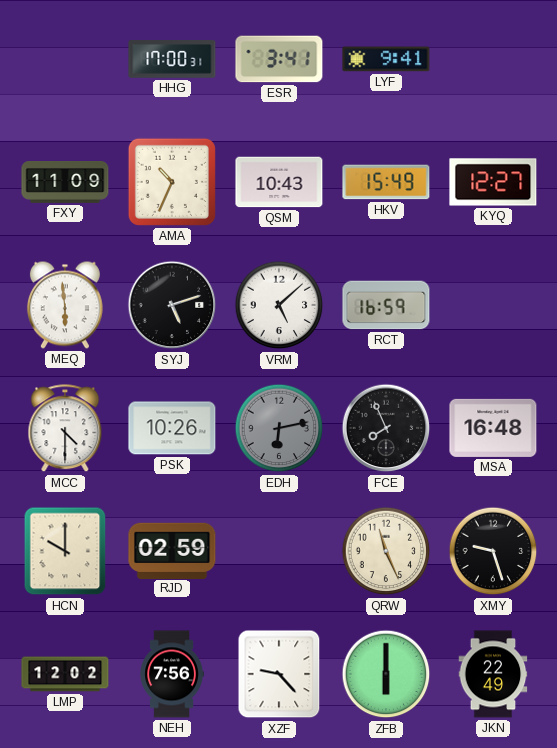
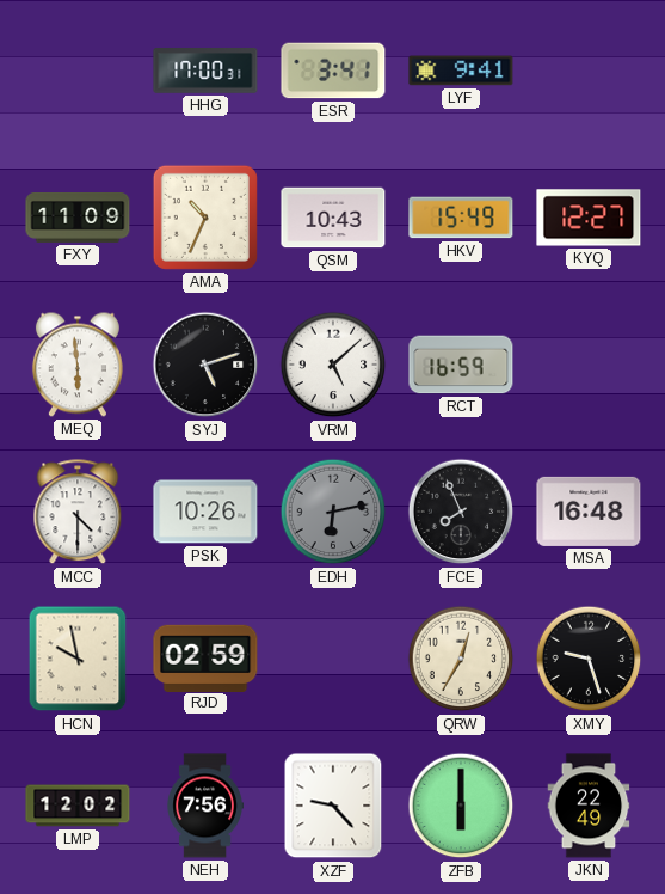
HCN: 10:00 -> 9:58 (78, 659)
QRW: 11:26 -> 12:35 (461, 659)
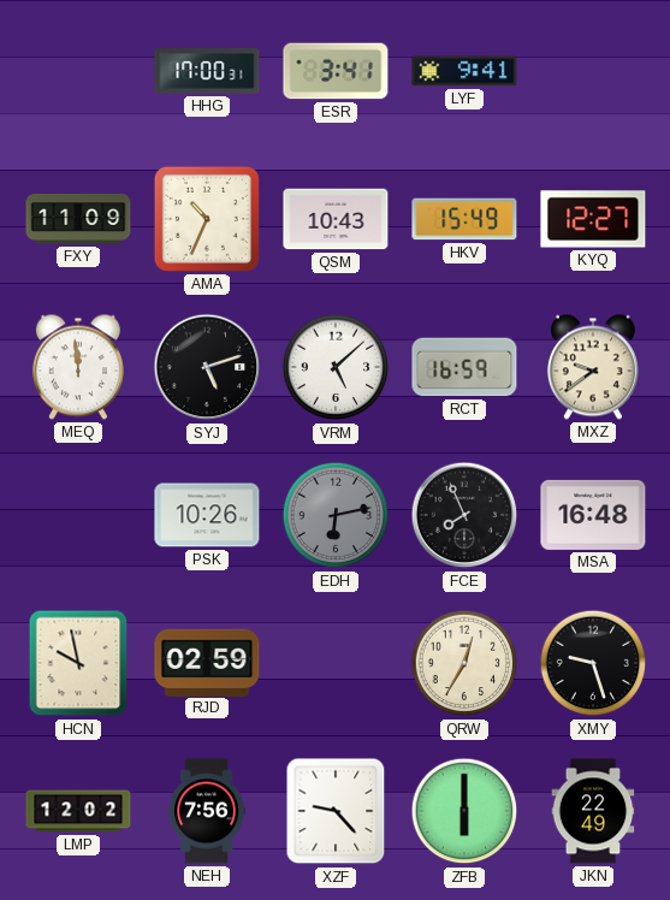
MEQ: 5:59 -> 11:59 (78, 367)
MXZ: none -> 9:39 (593, 367)
MCC: 4:30 -> none (78, 513)
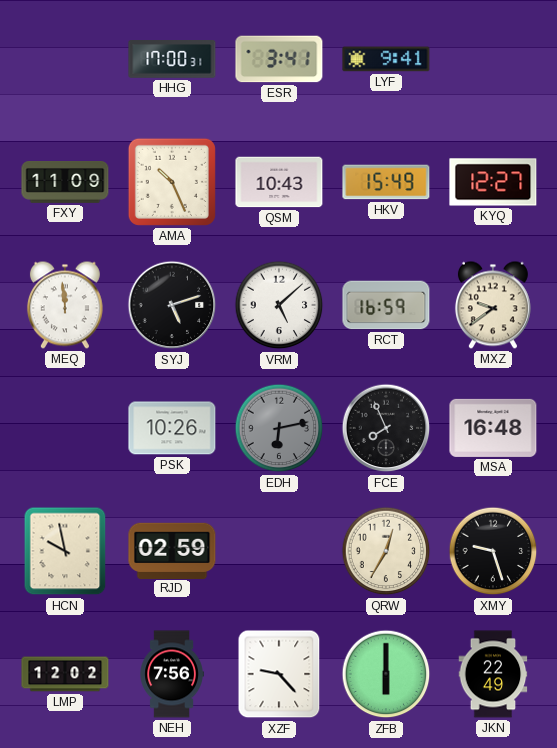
AMA: 10:34 -> 10:26 (172, 182)
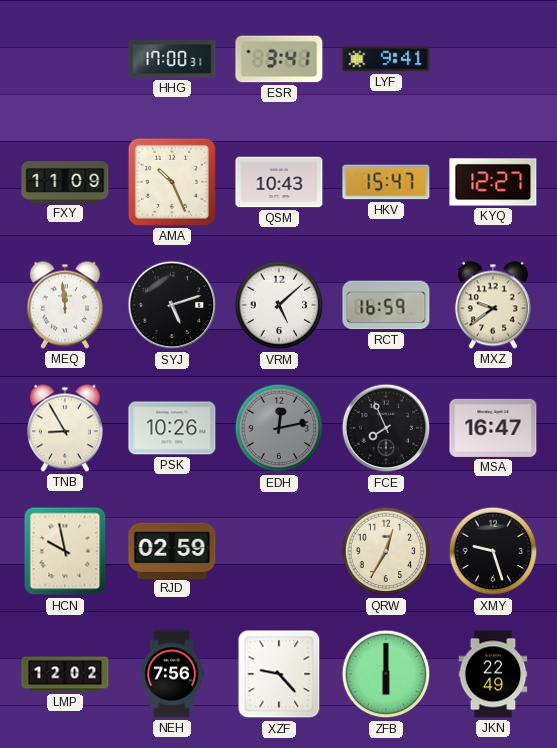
HKV: 15:49 -> 15:47 (386, 182)
TNB: none -> 8:55 (65, 428)
EDH: 6:13 -> 12:13 (279, 428)
MSA: 16:48 -> 16:47 (493, 428)
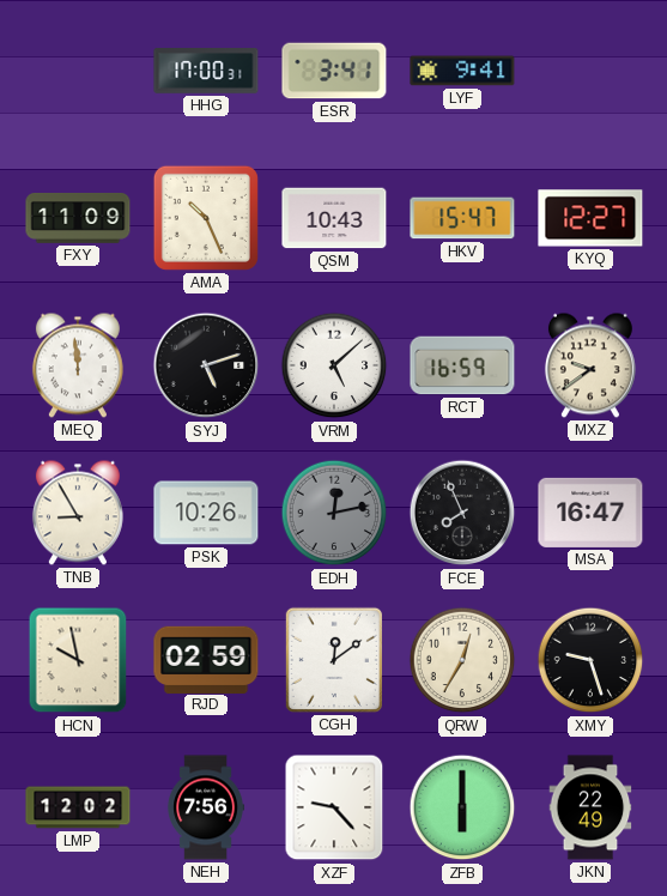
CGH: none -> 12:09 (334, 660)
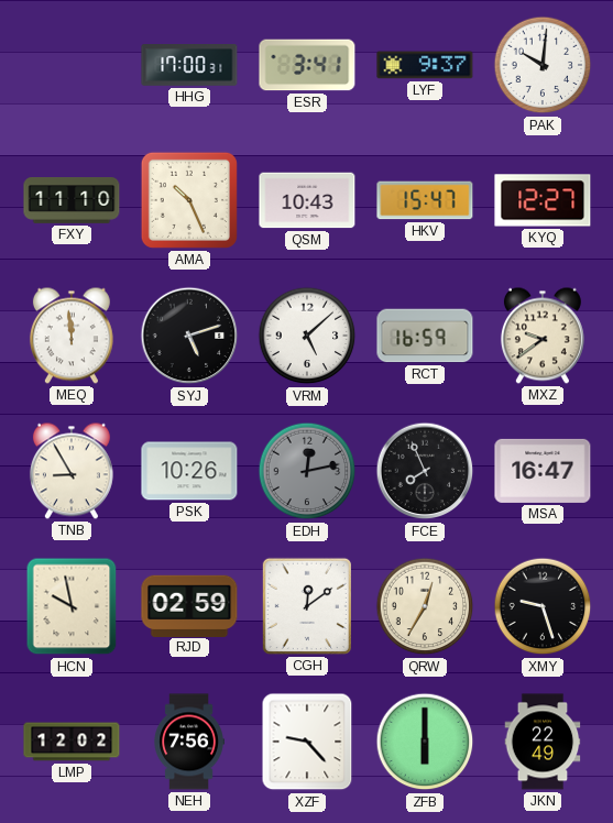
LYF: 9:41 -> 9:37 (425, 65)
PAK: none -> 10:01 (543, 65)
FXY: 11:09 -> 11:10 (72, 201)
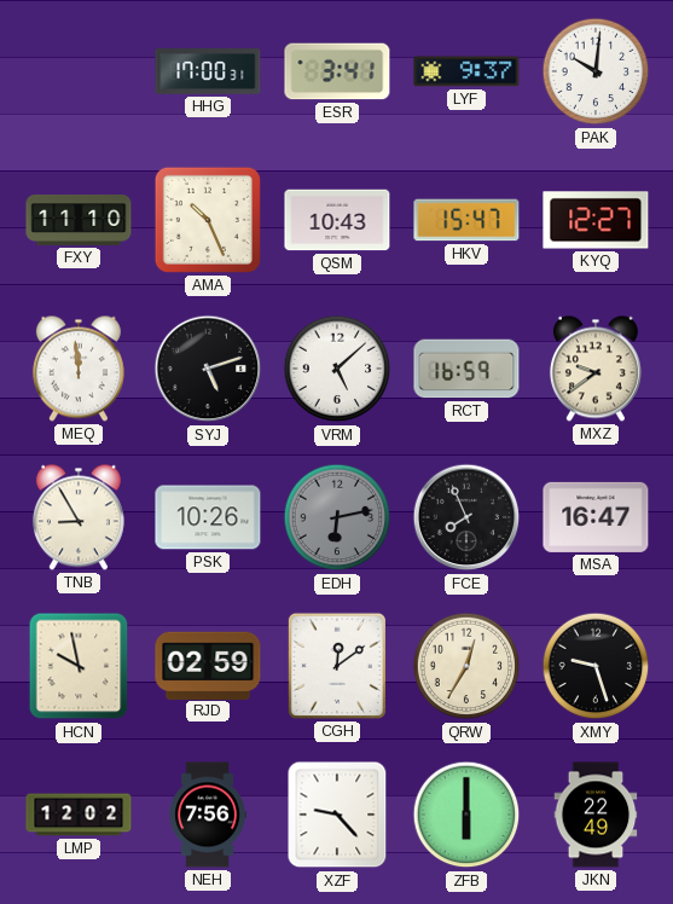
EDH: 12:13 -> 6:13 (337, 517)
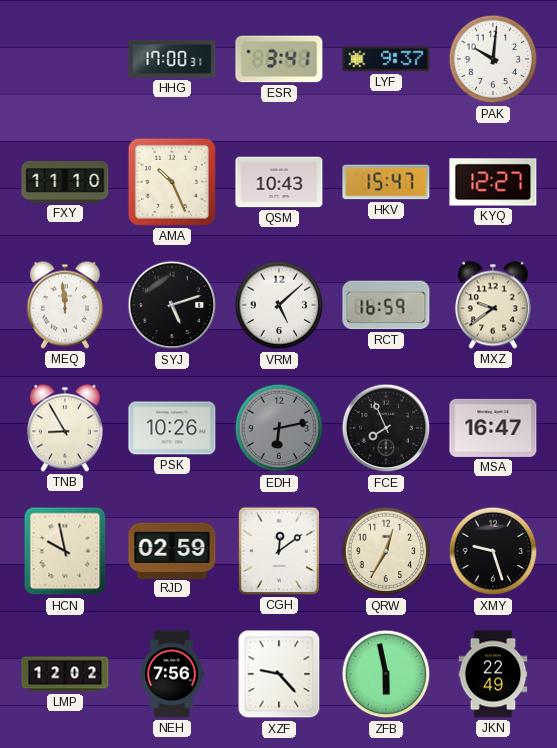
ZFB: 6:00 -> 5:58 (386, 674)
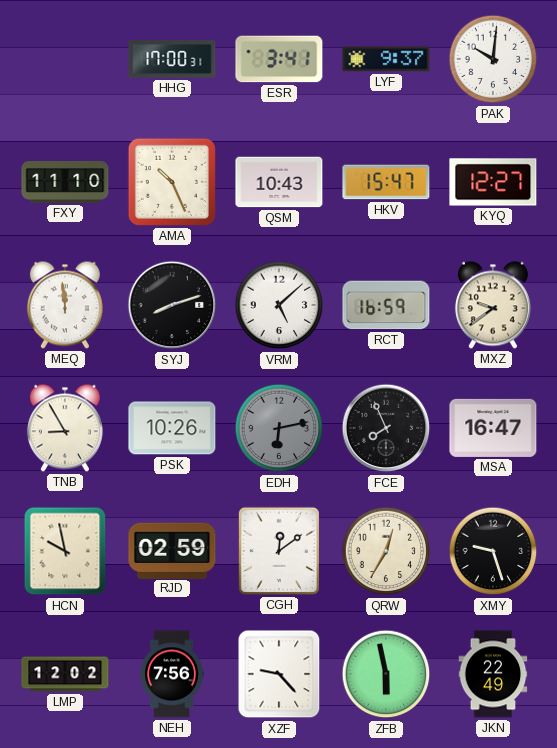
SYJ: 5:12 -> 8:12 (172, 305)
